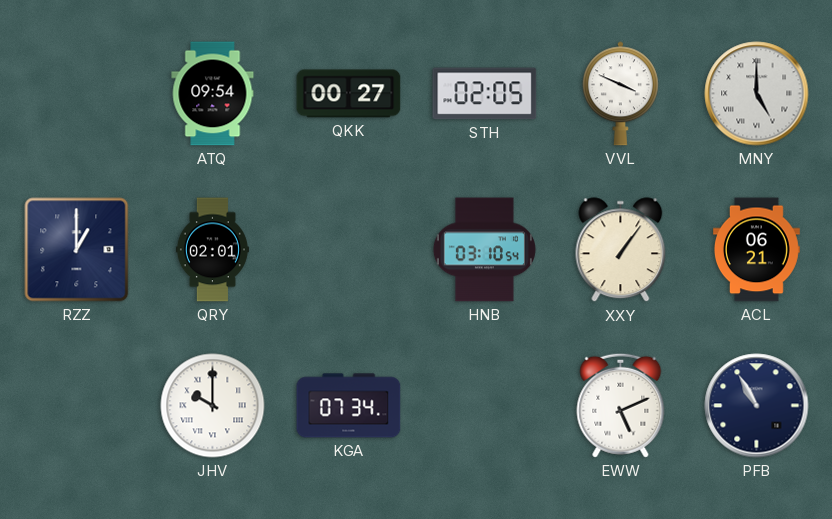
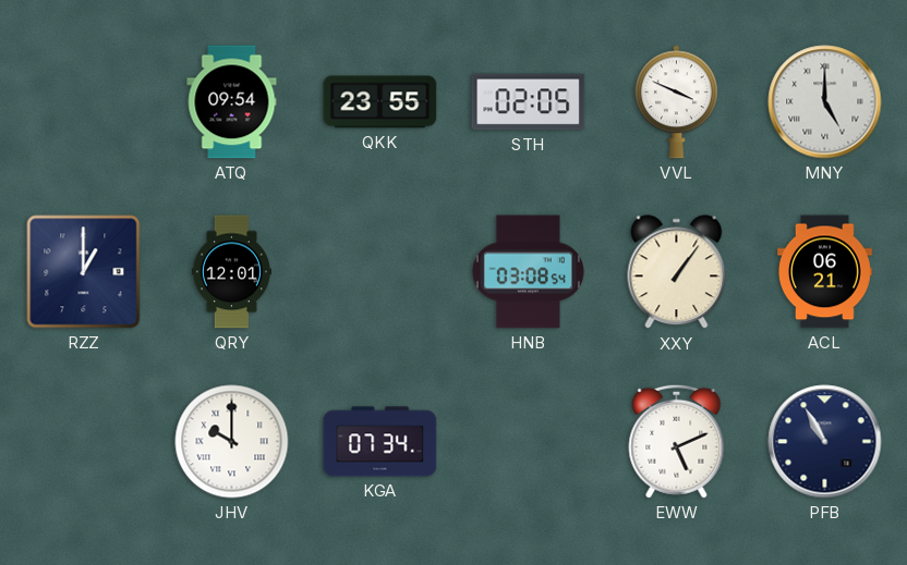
QKK: 00:27 -> 23:55 (380, 102)
QRY: 02:01 -> 12:01 (231, 272)
HNB: 03:10 -> 03:08 (528, 272)
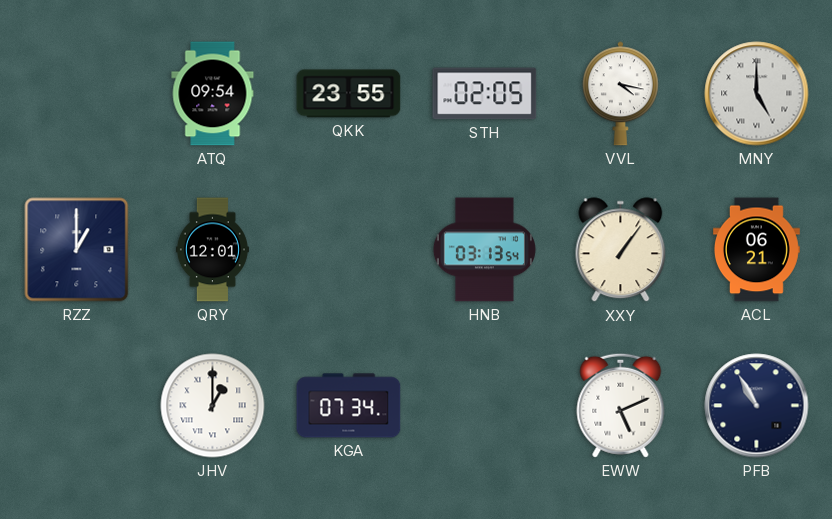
VVL: 3:49 -> 4:17 (620, 94)
HNB: 03:08 -> 03:13 (484, 250)
JHV: 10:00 -> 1:00 (213, 406)
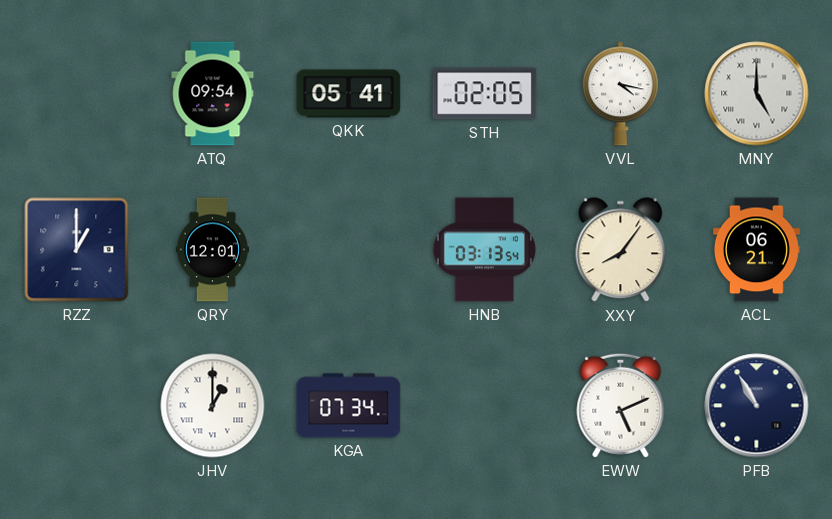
QKK: 23:55 -> 05:41 (349, 94)
XXY: 1:06 -> 8:06 (621, 250)
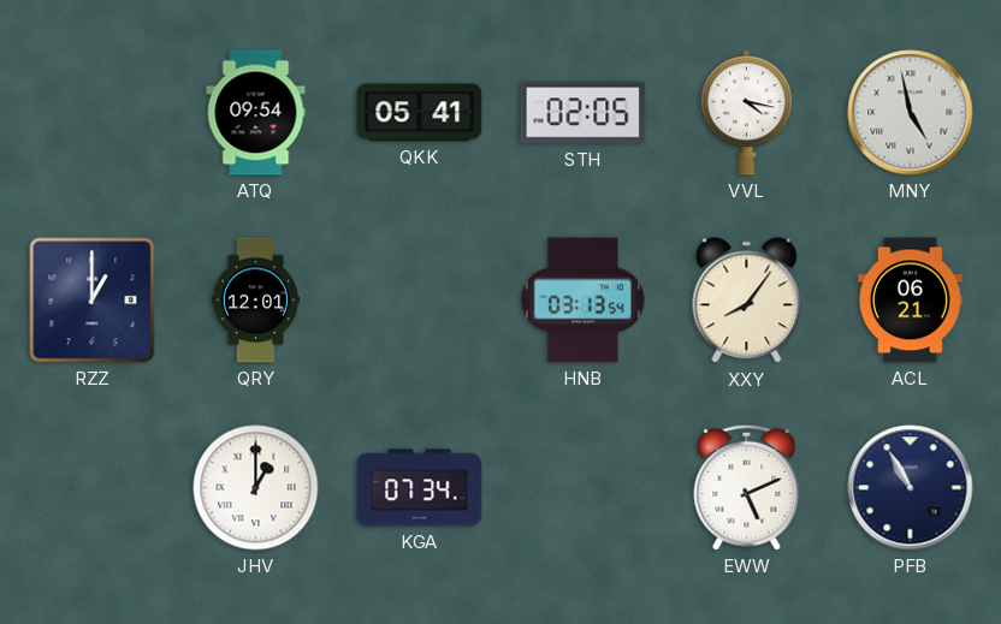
MNY: 5:00 -> 4:58 (911, 113)
